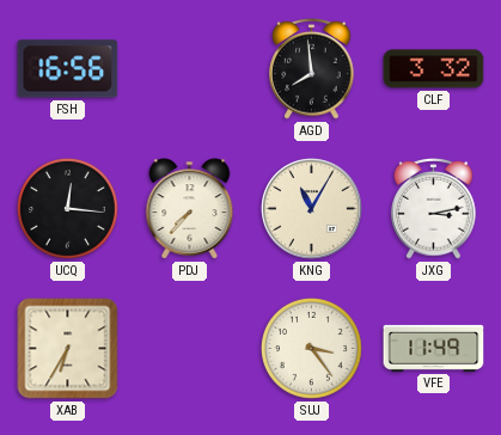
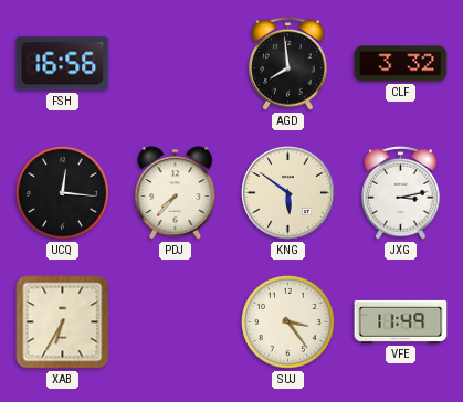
KNG: 11:05 -> 5:51 (288, 193)
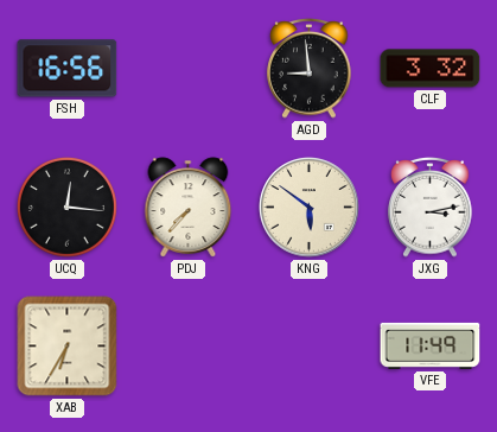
AGD: 7:59 -> 8:59 (310, 69)
SUJ: 3:24 -> none (287, 321)
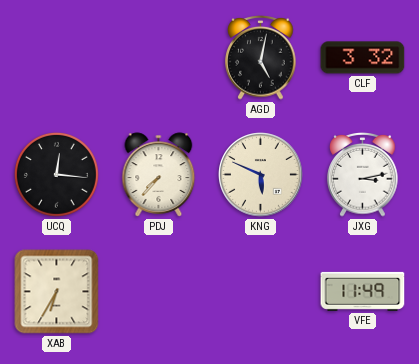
FSH: 16:56 -> none (68, 69)
AGD: 8:59 -> 5:02 (261, 58)
KNG: 5:51 -> 5:49 (261, 175)
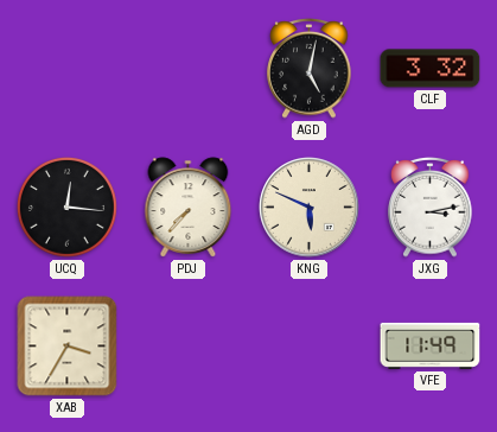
XAB: 6:35 -> 3:35 (68, 347)
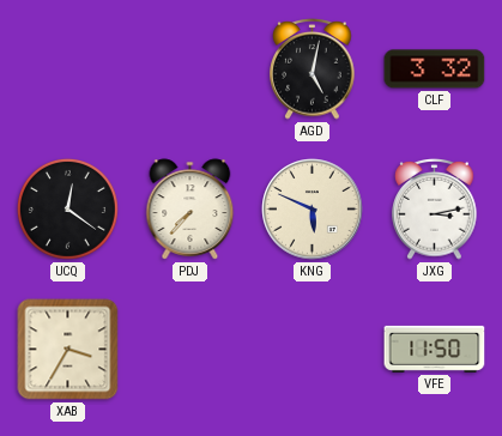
UCQ: 12:16 -> 12:21 (67, 208)
VFE: 11:49 -> 11:50 (435, 349)
